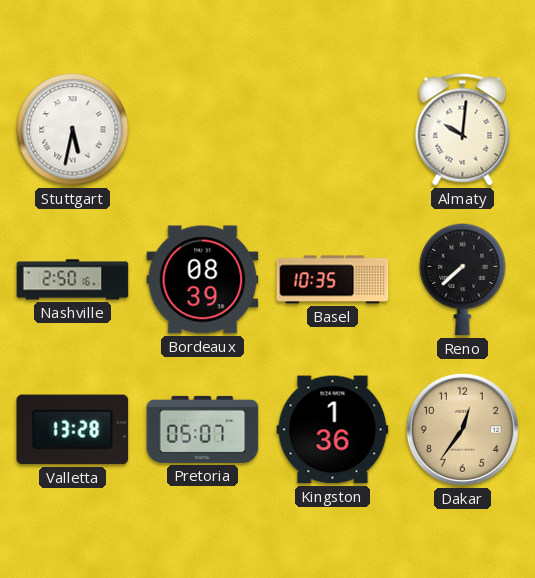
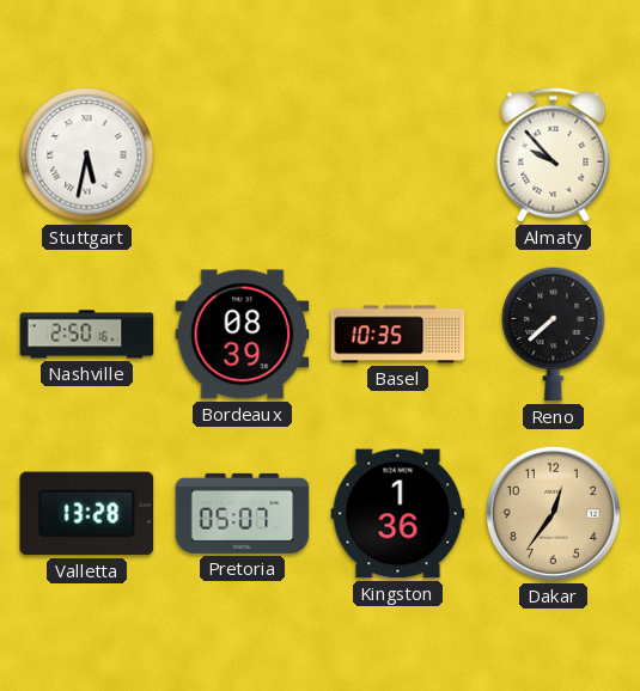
Almaty: 10:01 -> 9:53 (554, 155)
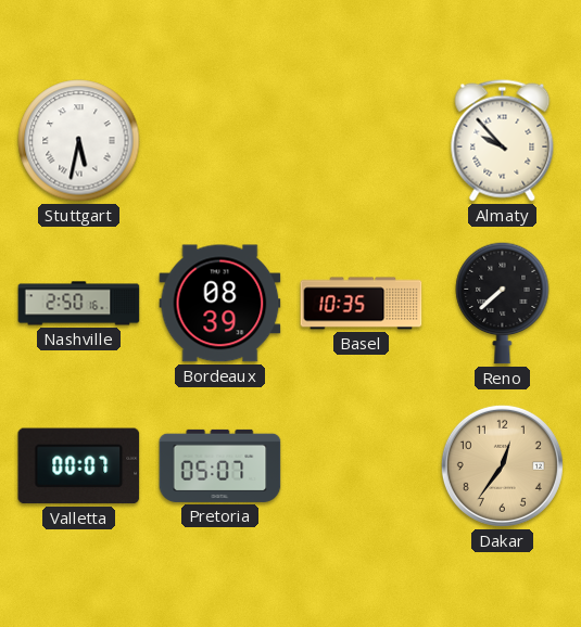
Valletta: 13:28 -> 00:07 (79, 466)
Kingston: 1:36 -> none (398, 514)
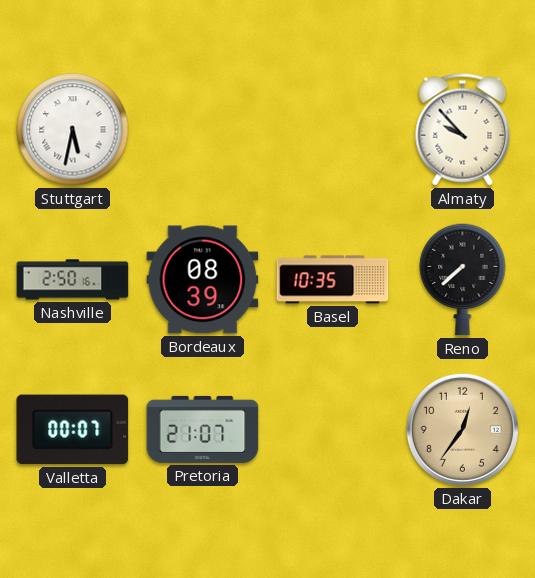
Pretoria: 05:07 -> 21:07 (203, 429)
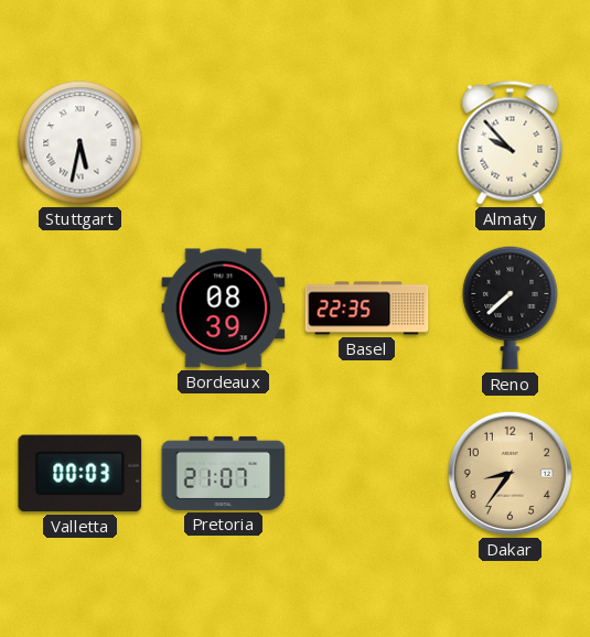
Nashville: 2:50 -> none (73, 280)
Basel: 10:35 -> 22:35 (367, 309)
Valletta: 00:07 -> 00:03 (81, 474)
Dakar: 12:36 -> 8:36 (509, 473)
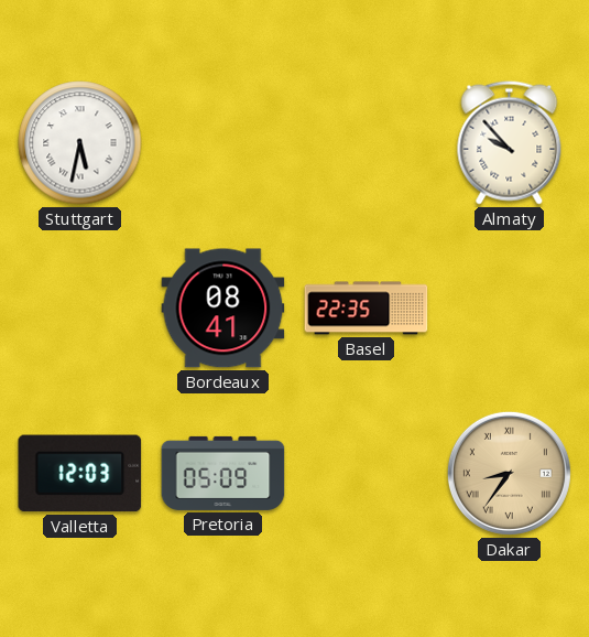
Bordeaux: 08:39 -> 08:41 (223, 309)
Reno: 7:38 -> none (511, 307)
Valletta: 00:03 -> 12:03 (80, 474)
Pretoria: 21:07 -> 05:09 (223, 473)
Dakar numerals: Arabic -> Roman (509, 473)
